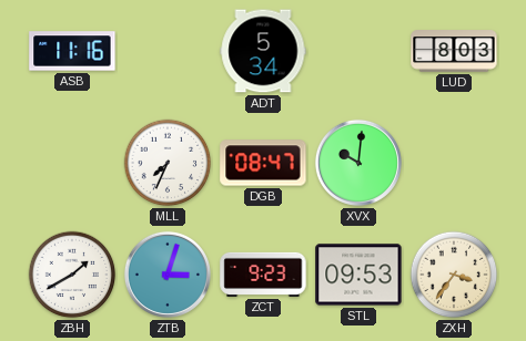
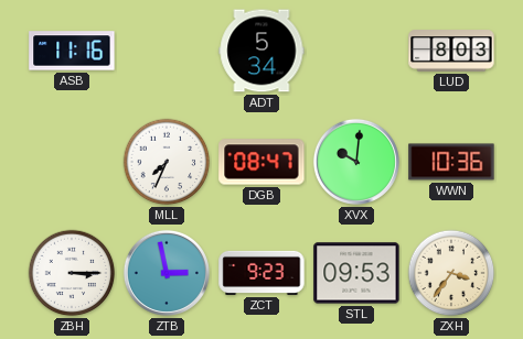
WWN: none -> 10:36 (451, 162)
ZBH: 1:40 -> 3:15 (72, 273)
ZTB: 3:03 -> 2:58 (167, 273)
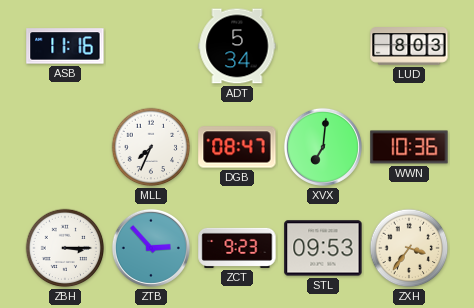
XVX: 10:01 -> 7:01 (323, 147)
ZTB: 2:58 -> 2:53 (151, 248)
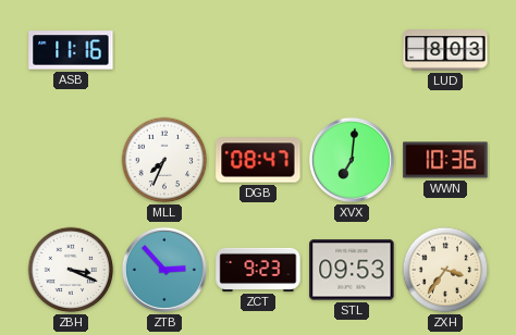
ADT: 5:34 -> none (237, 46)
ZBH: 3:15 -> 3:19 (71, 270)
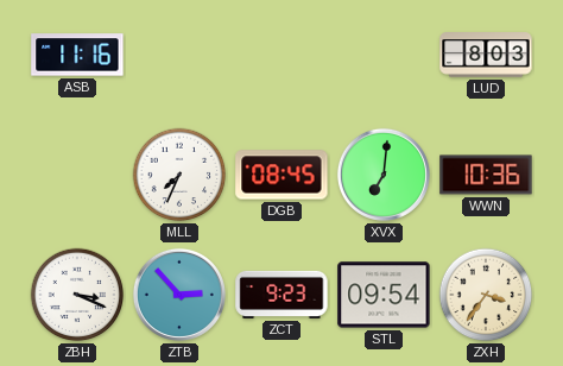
DGB: 08:47 -> 08:45 (281, 175)
STL: 09:53 -> 09:54 (384, 295)
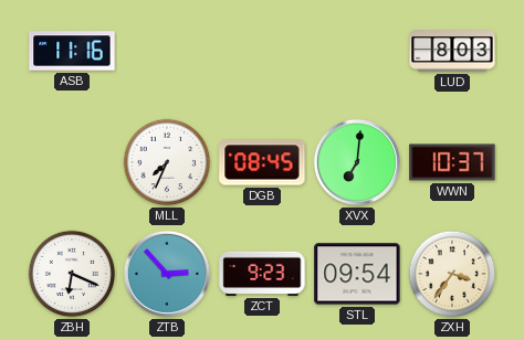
WWN: 10:36 -> 10:37 (452, 162)
ZBH: 3:19 -> 6:19 (72, 274)
